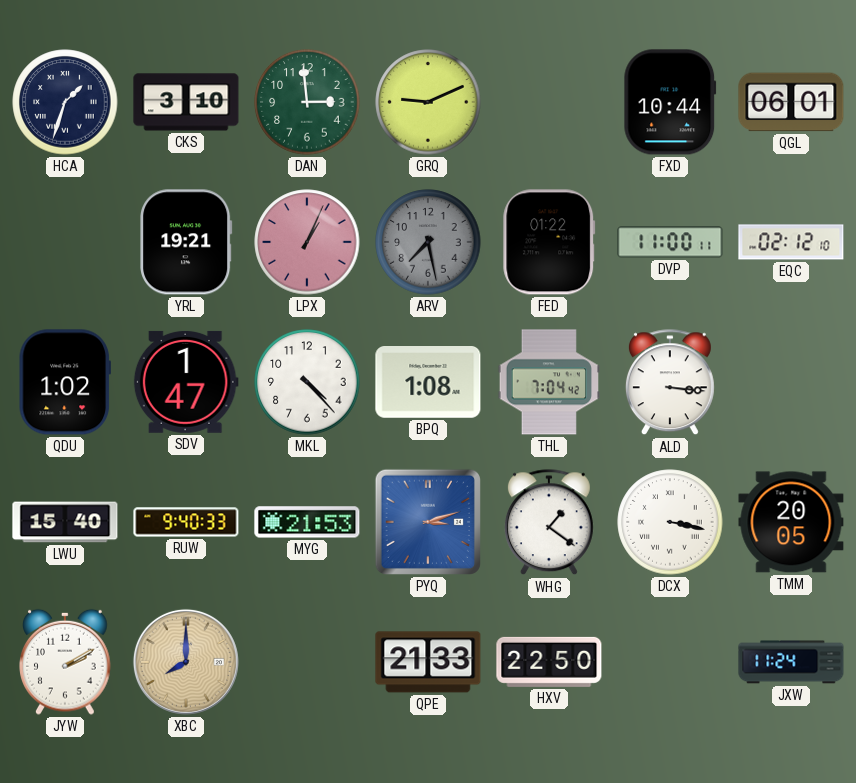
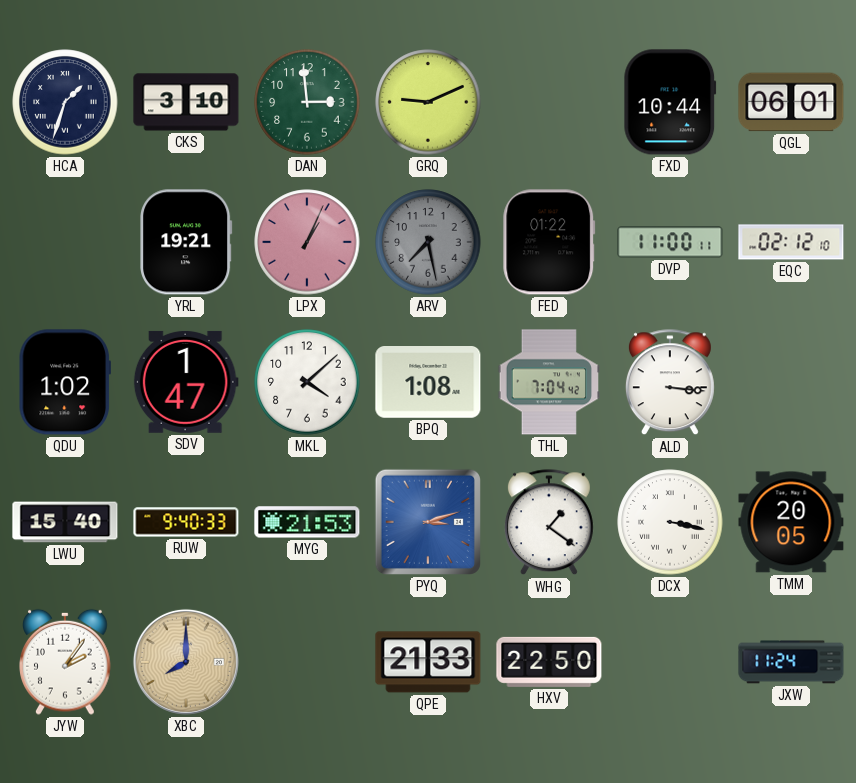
MKL: 4:23 -> 4:08 (307, 382)
JYW: 2:10 -> 2:06 (66, 662)
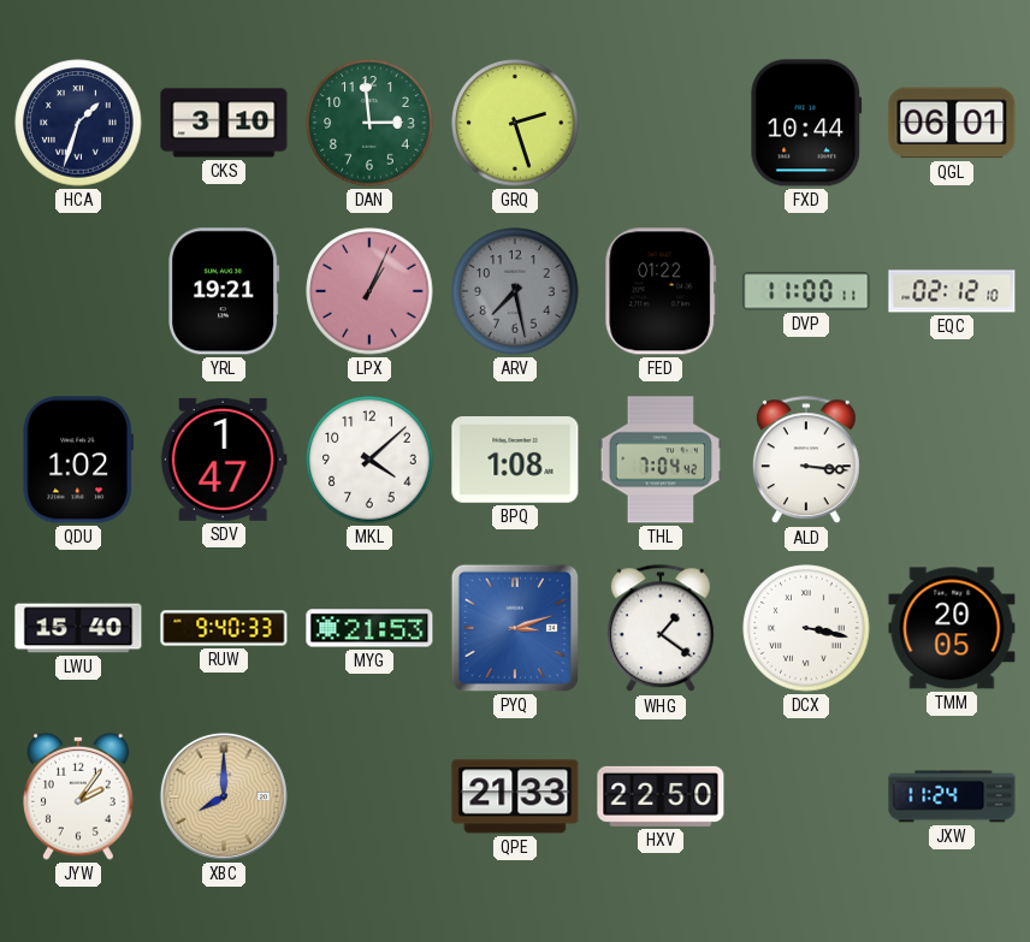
GRQ: 9:11 -> 2:27 (515, 123)
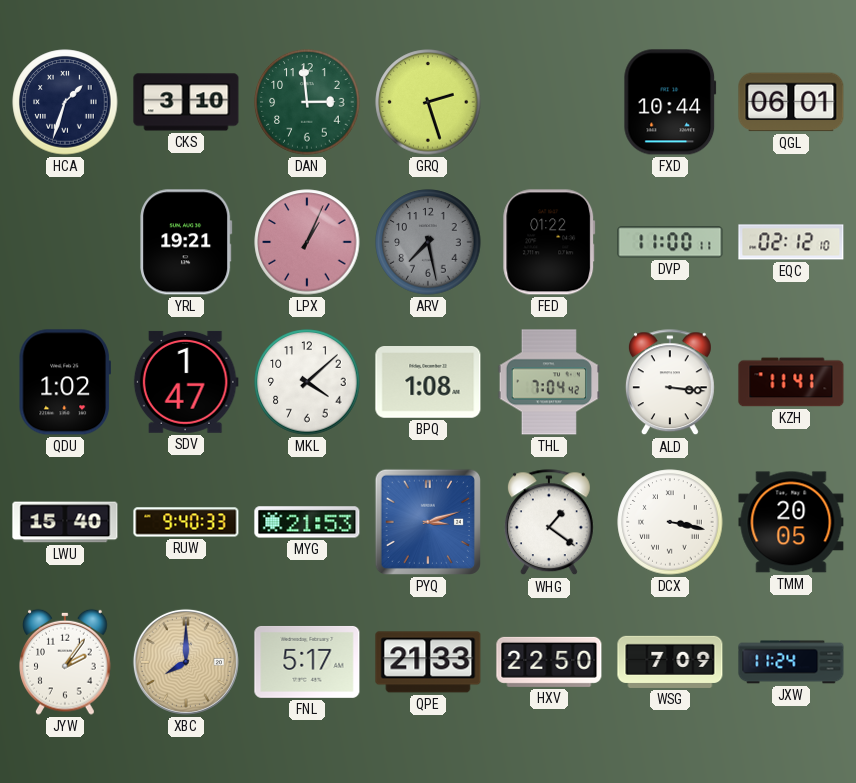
KZH: none -> 11:41 (791, 382)
FNL: none -> 5:17 (307, 662)
WSG: none -> 7:09 (670, 662)
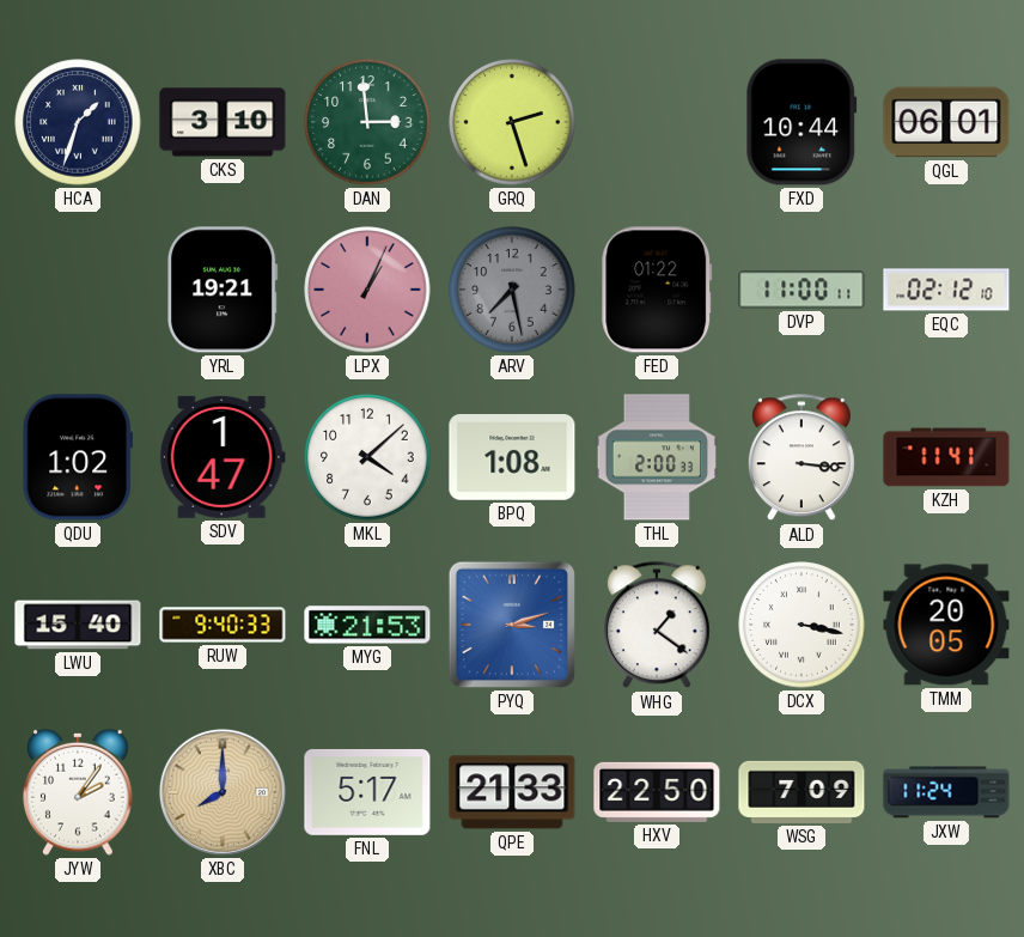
THL: 7:04 -> 2:00 (656, 457)
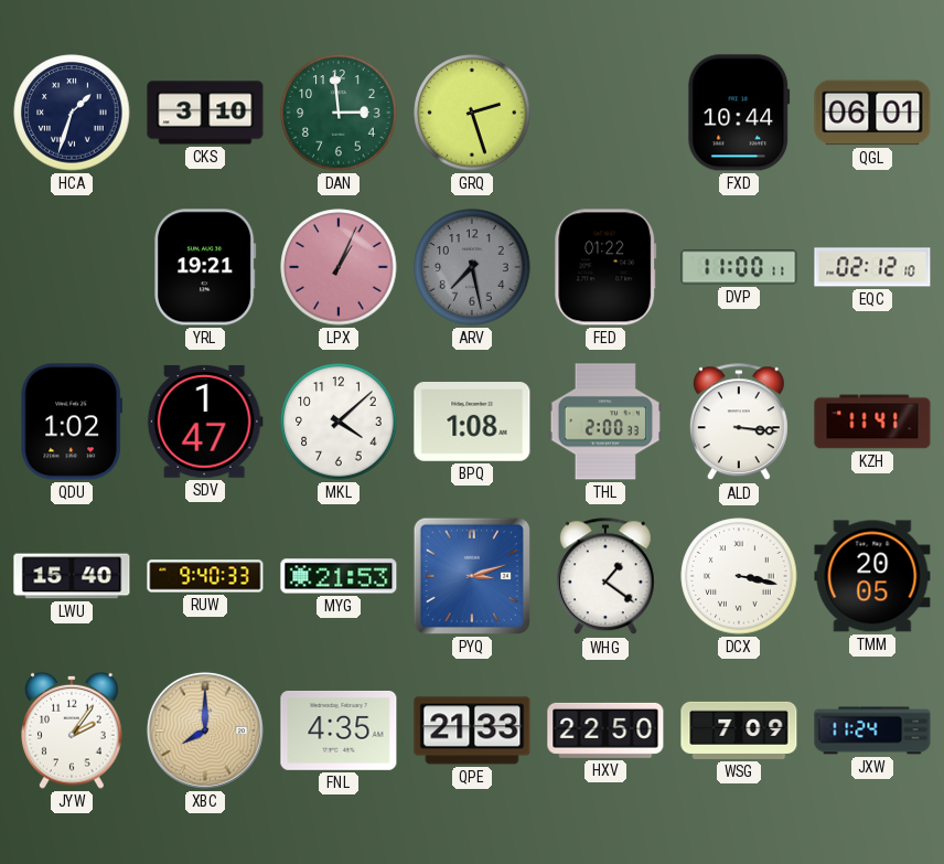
FNL: 5:17 -> 4:35 (339, 730)
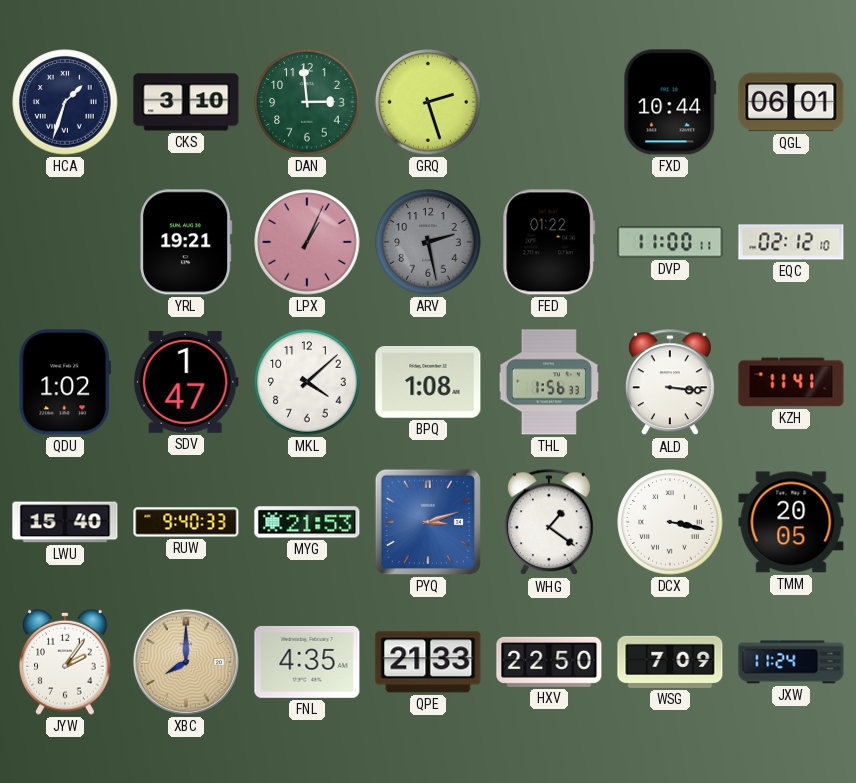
ARV: 7:28 -> 2:28 (428, 242)
THL: 2:00 -> 1:56 (548, 382)
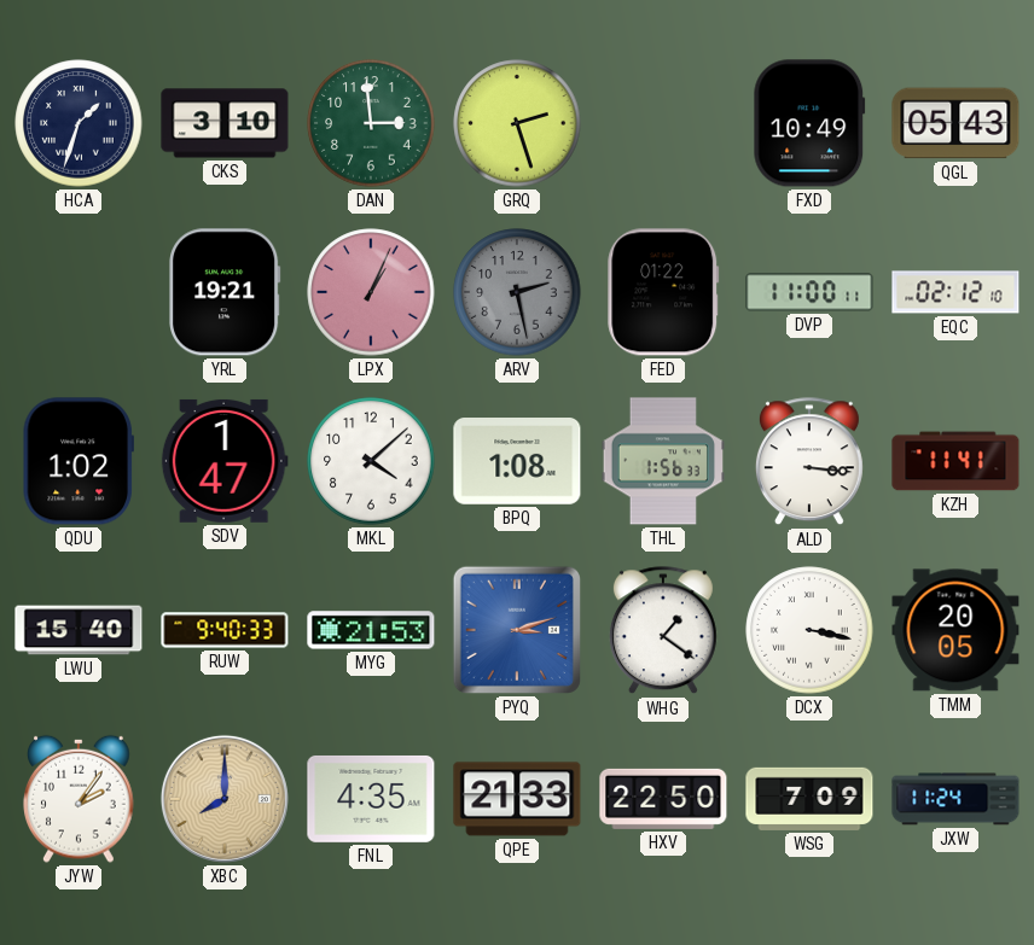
FXD: 10:44 -> 10:49 (809, 123)
QGL: 06:01 -> 05:43 (955, 123)
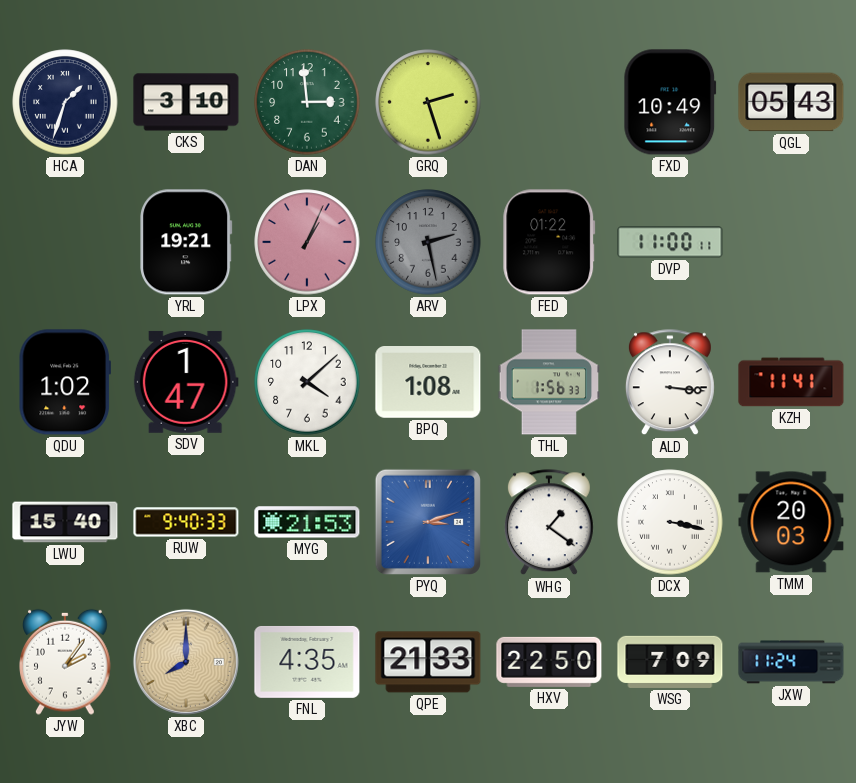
EQC: 02:12 -> none (955, 292)
TMM: 20:05 -> 20:03 (791, 522)
